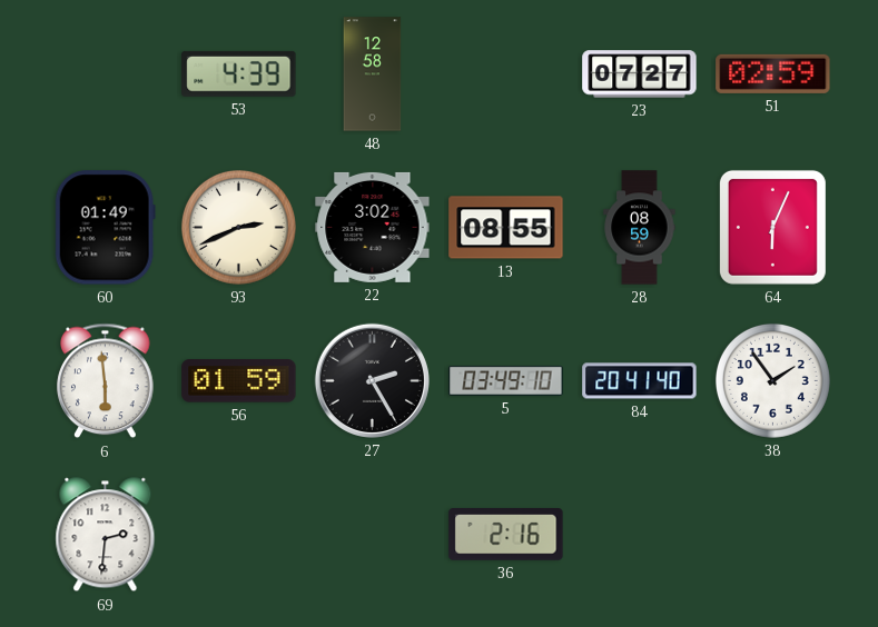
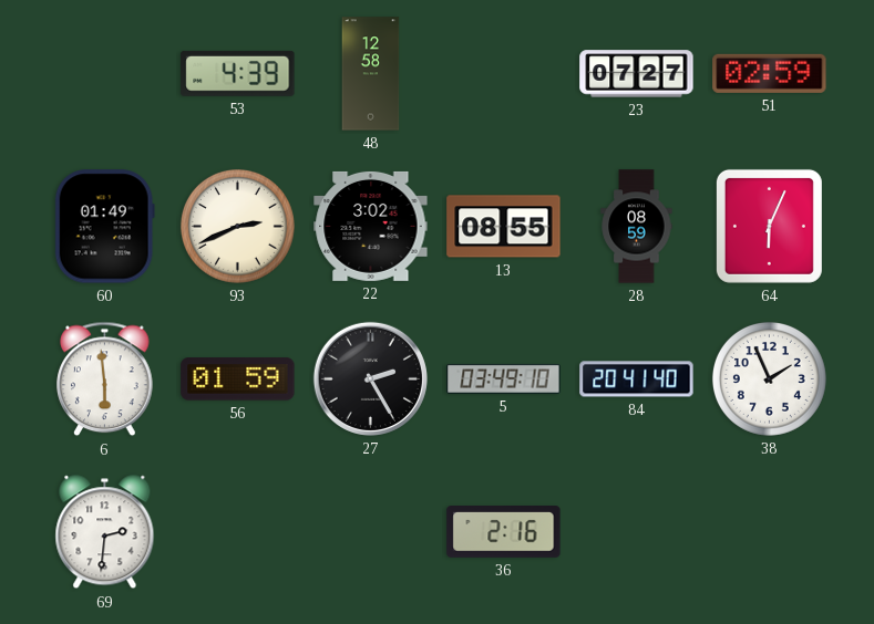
38: 1:54 -> 1:56 (769, 378)
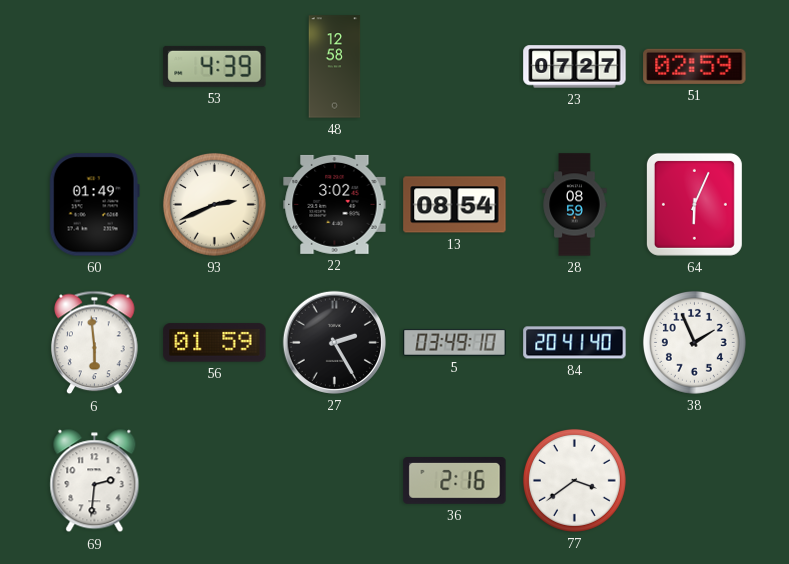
13: 08:55 -> 08:54 (455, 205)
77: none -> 3:39 (574, 480)
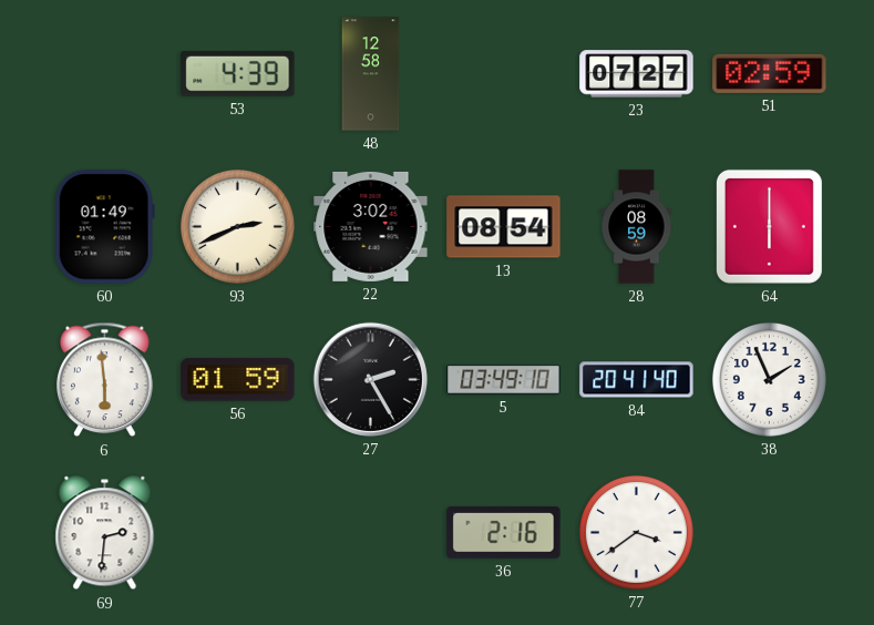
64: 6:04 -> 6:00 (769, 226)
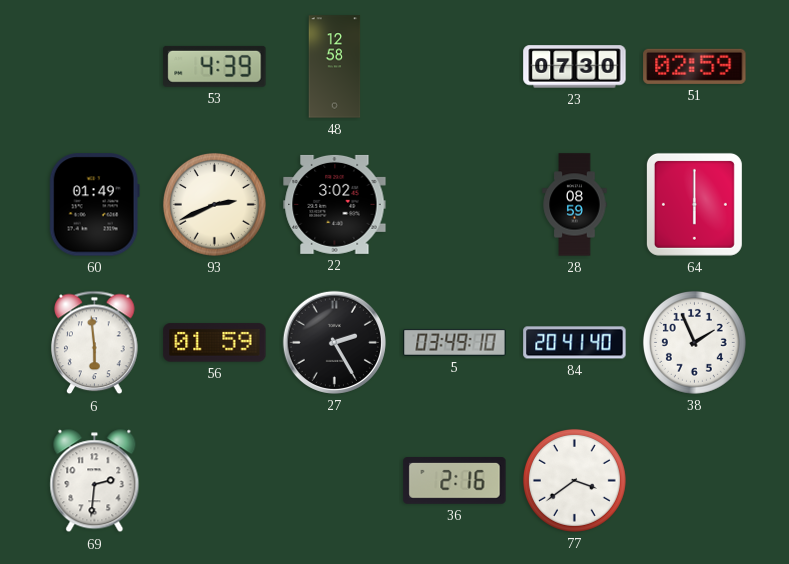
23: 07:27 -> 07:30 (575, 67)
13: 08:54 -> none (504, 227)
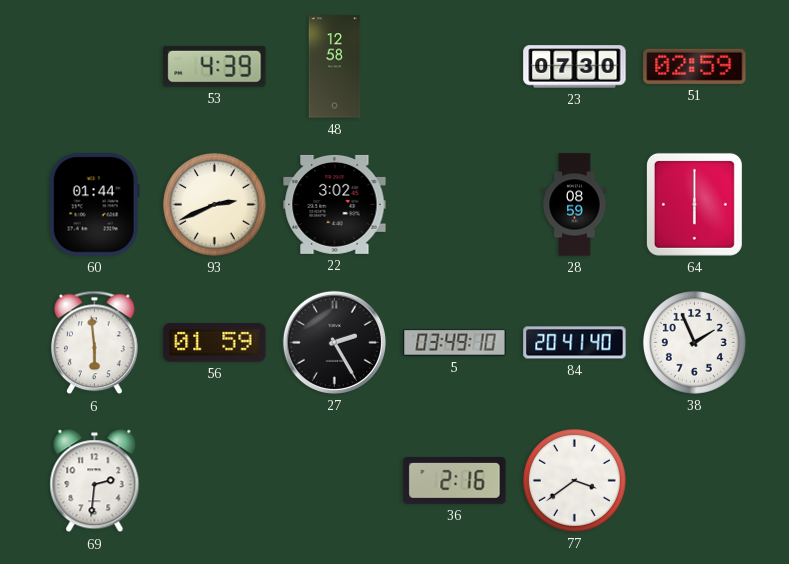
60: 01:49 -> 01:44 (94, 205)
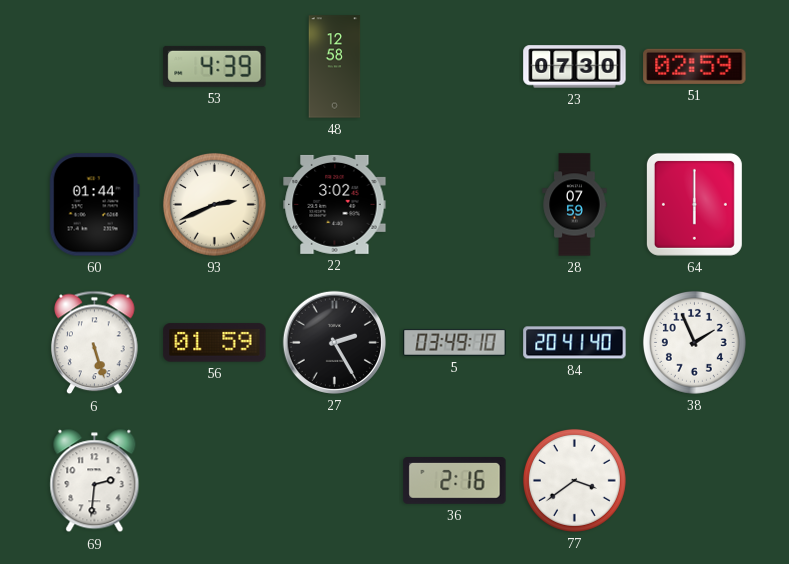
28: 08:59 -> 07:59 (575, 205)
6: 5:59 -> 5:27 (95, 343)
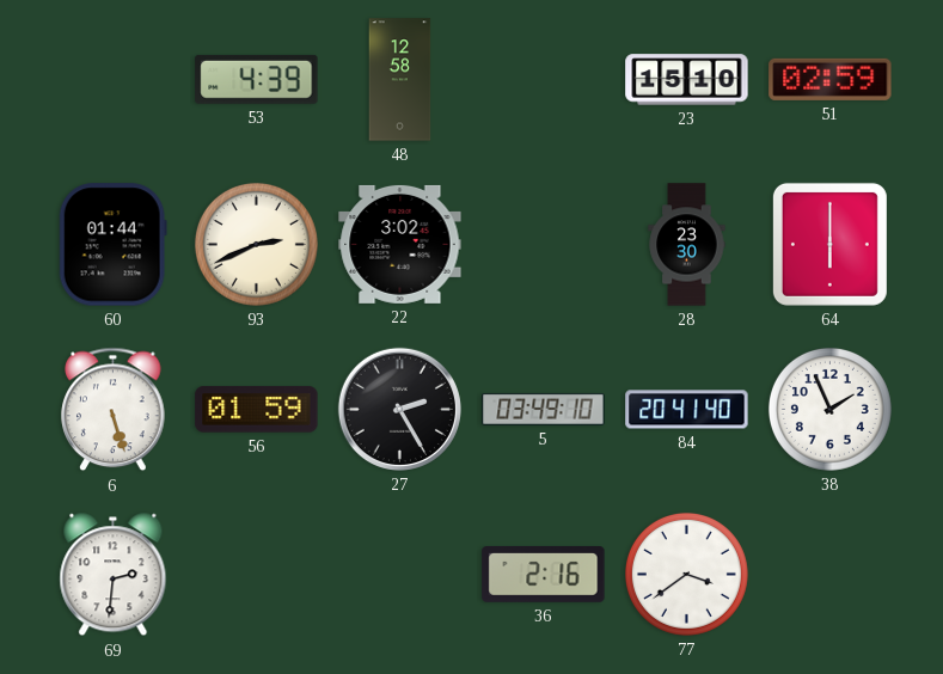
23: 07:30 -> 15:10 (687, 80)
28: 07:59 -> 23:30 (687, 245)
